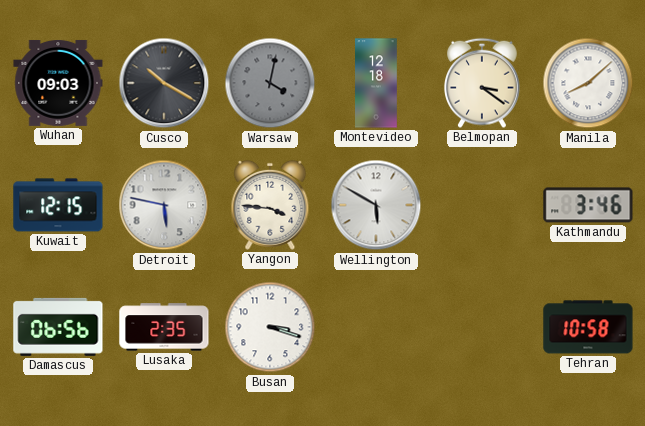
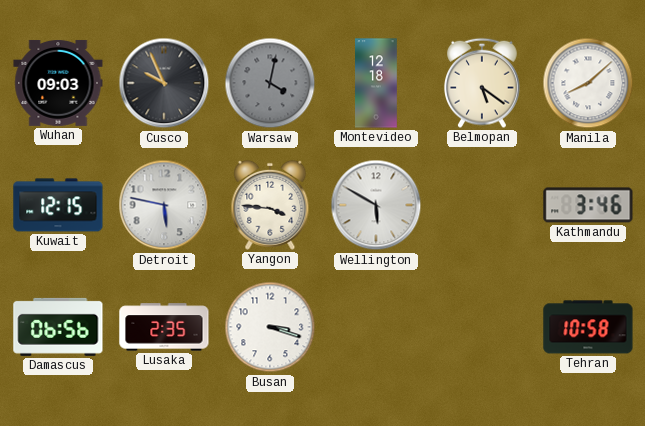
Cusco: 10:20 -> 9:56 (164, 83)
Belmopan: 3:21 -> 5:21 (483, 83)
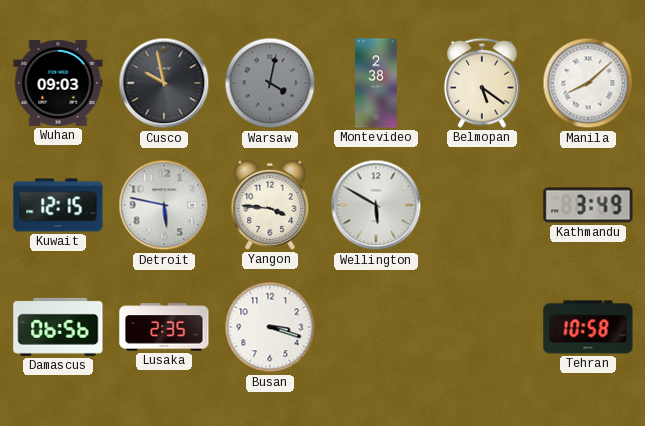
Cusco: 9:56 -> 9:58 (164, 83)
Montevideo: 12:18 -> 2:38 (376, 83)
Kathmandu: 3:46 -> 3:49 (588, 205)
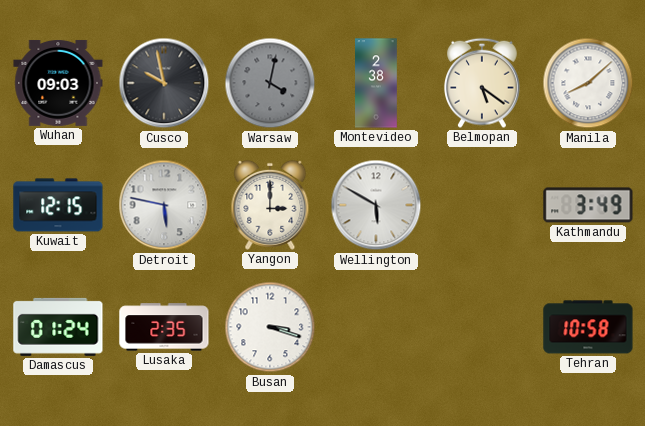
Yangon: 3:46 -> 3:00 (270, 205)
Damascus: 06:56 -> 01:24 (58, 327)
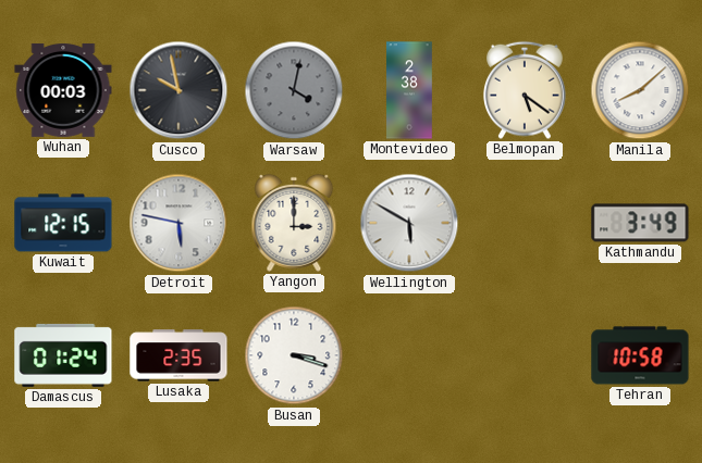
Wuhan: 09:03 -> 00:03 (63, 90)
